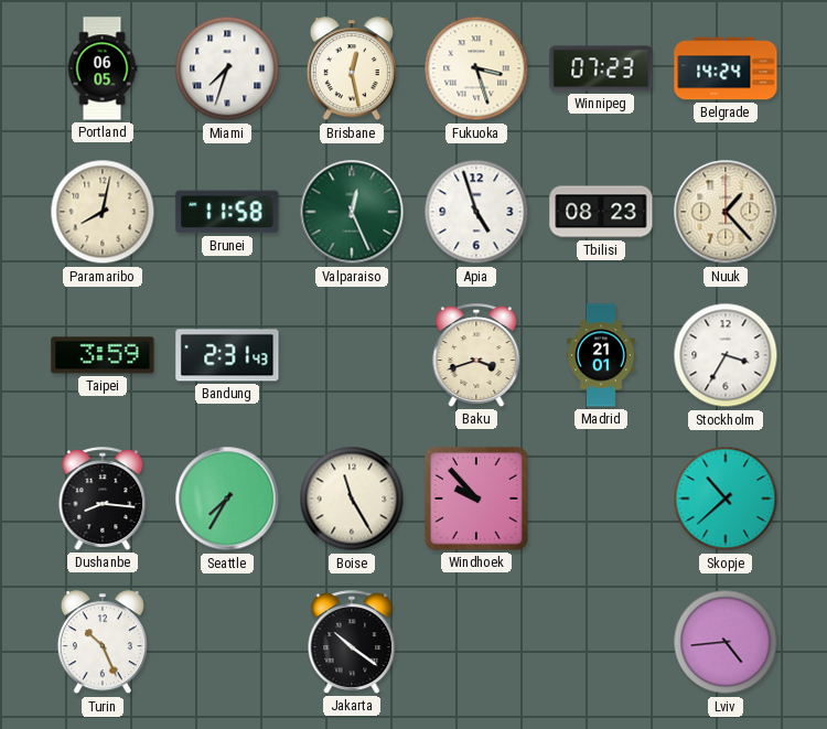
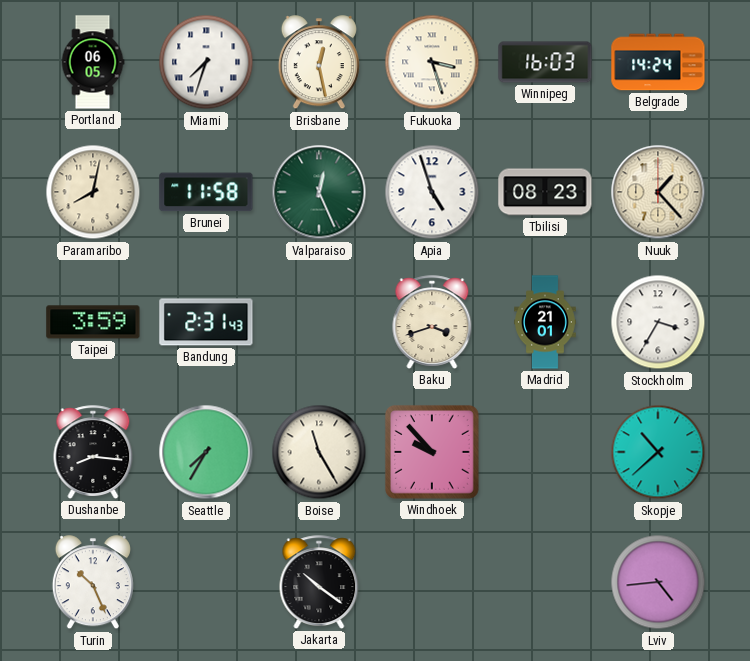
Winnipeg: 07:23 -> 16:03 (545, 62)
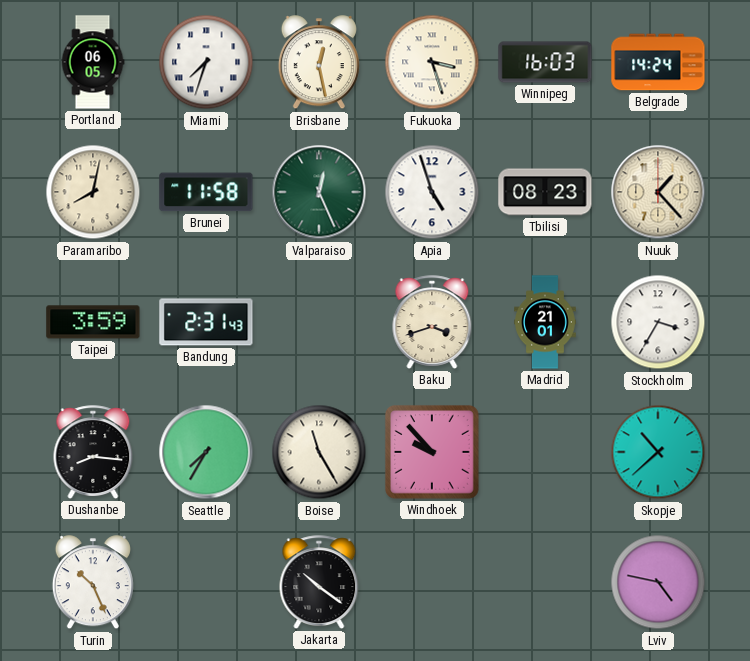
Lviv: 4:44 -> 4:47 (658, 582)
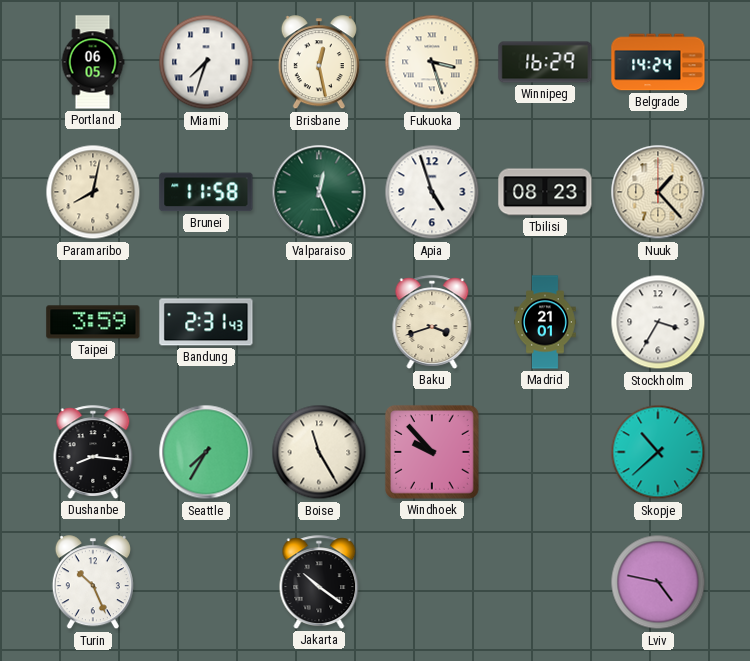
Winnipeg: 16:03 -> 16:29 (545, 62)
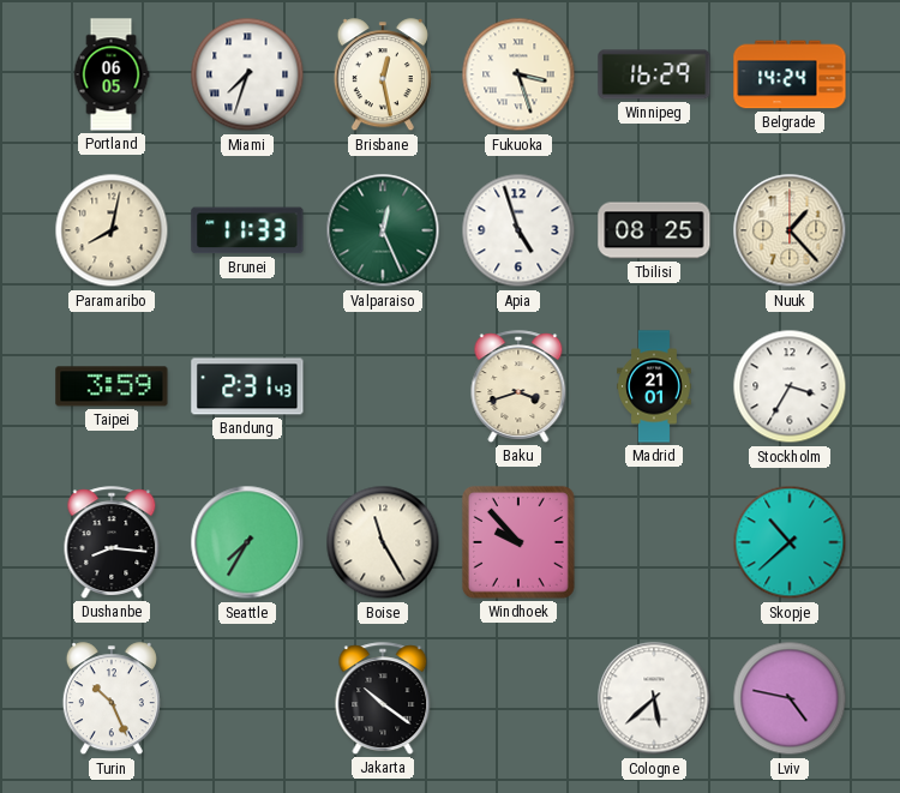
Brunei: 11:58 -> 11:33 (247, 230)
Tbilisi: 08:23 -> 08:25 (654, 230)
Cologne: none -> 5:38 (654, 698)
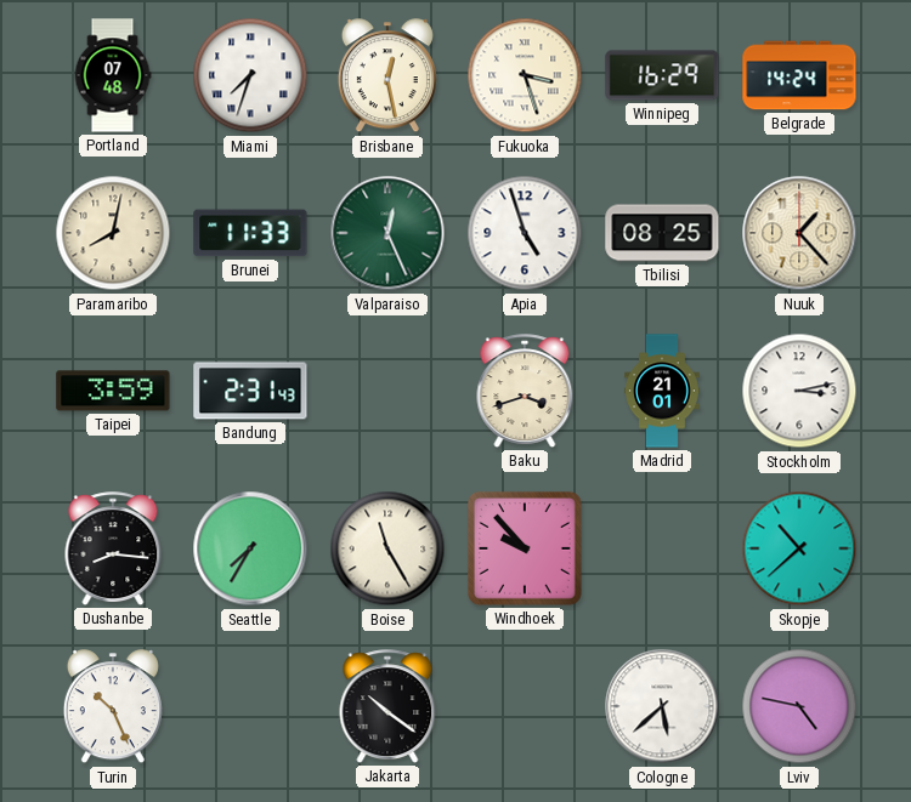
Portland: 06:05 -> 07:48 (113, 75)
Stockholm: 3:35 -> 3:13 (799, 391)
